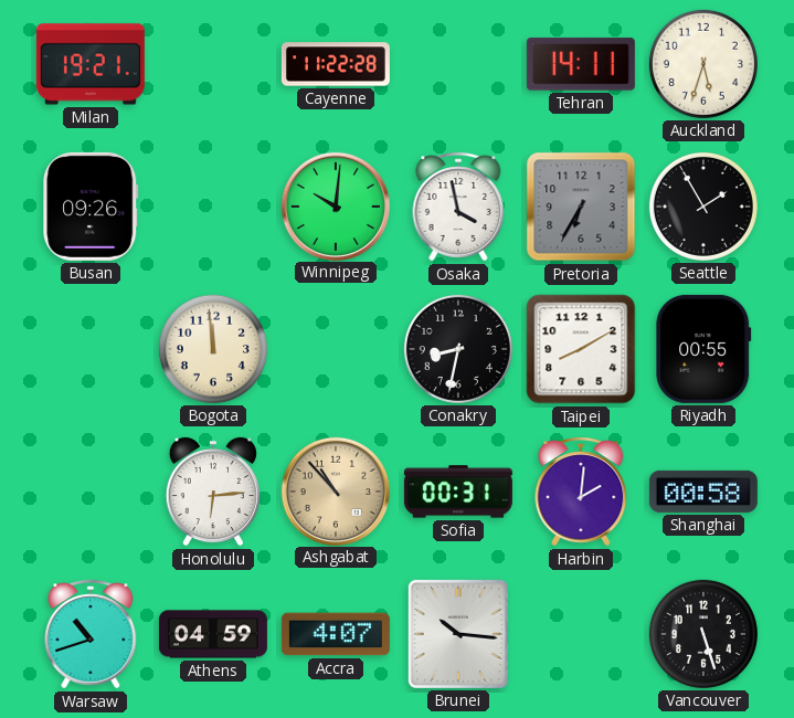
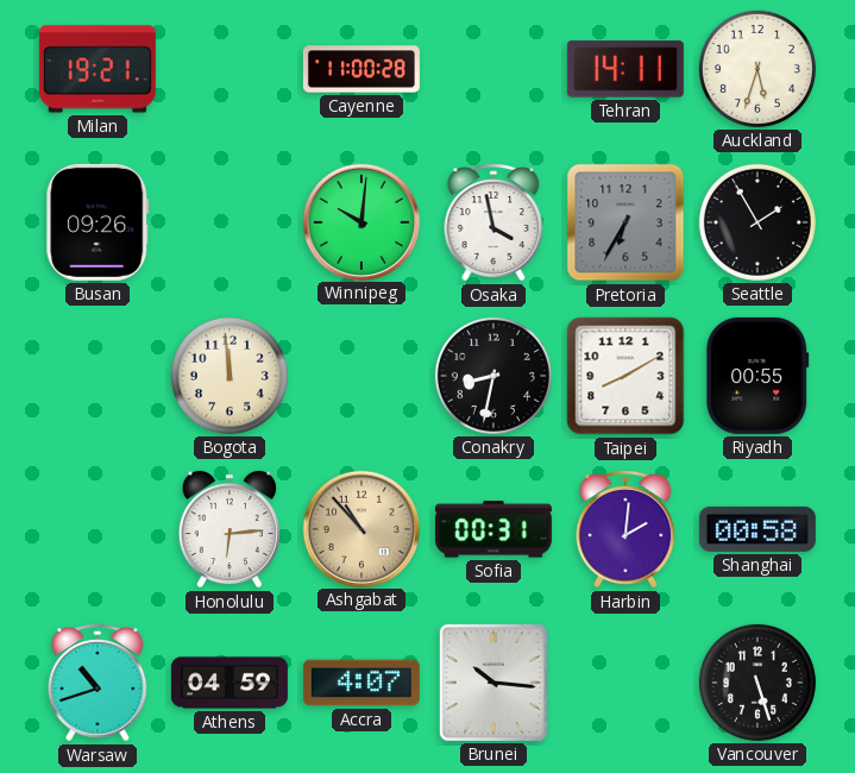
Cayenne: 11:22 -> 11:00 (362, 69)
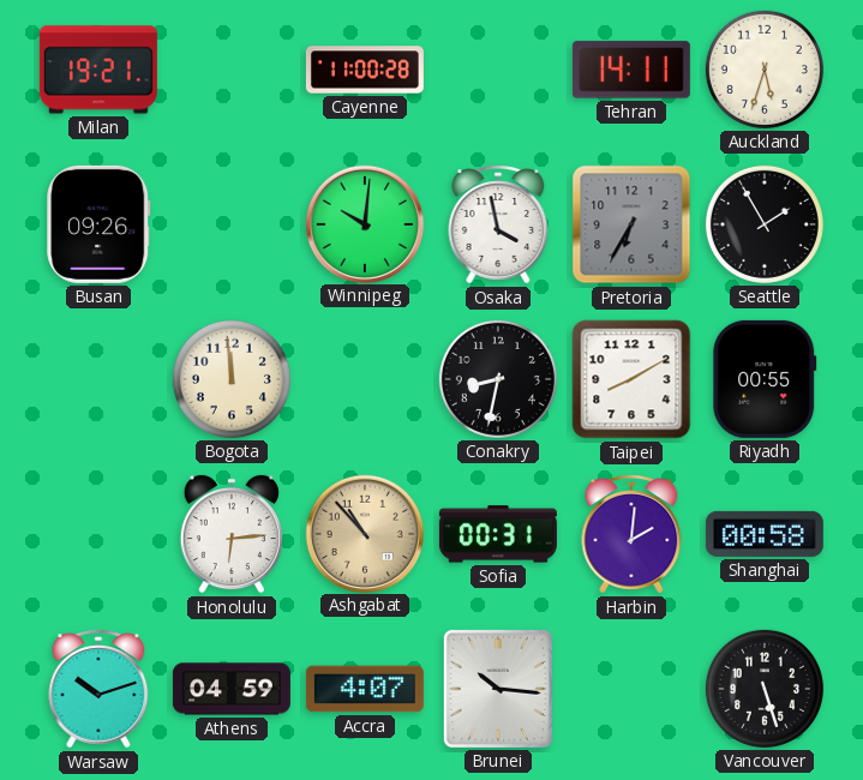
Warsaw: 10:42 -> 10:12 (98, 689)
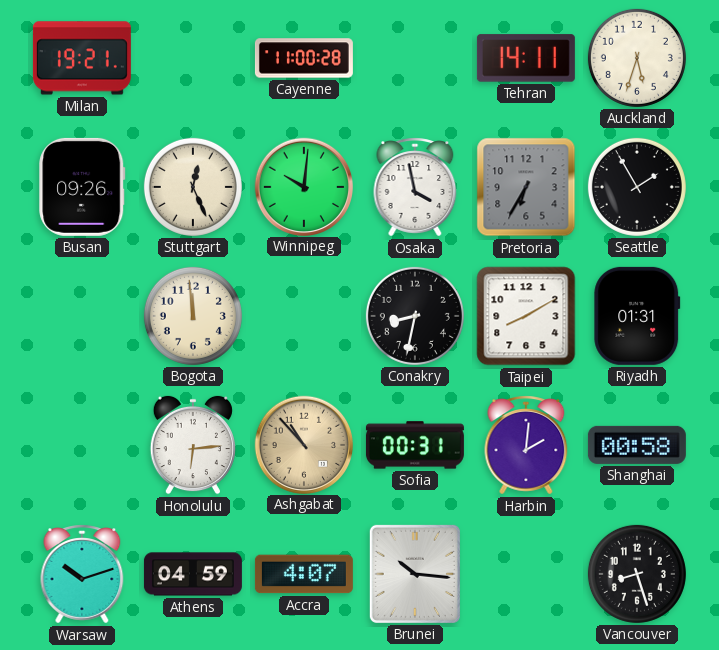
Stuttgart: none -> 12:26 (193, 187)
Riyadh: 00:55 -> 01:31 (637, 316)
Vancouver: 5:27 -> 8:27 (637, 574)
